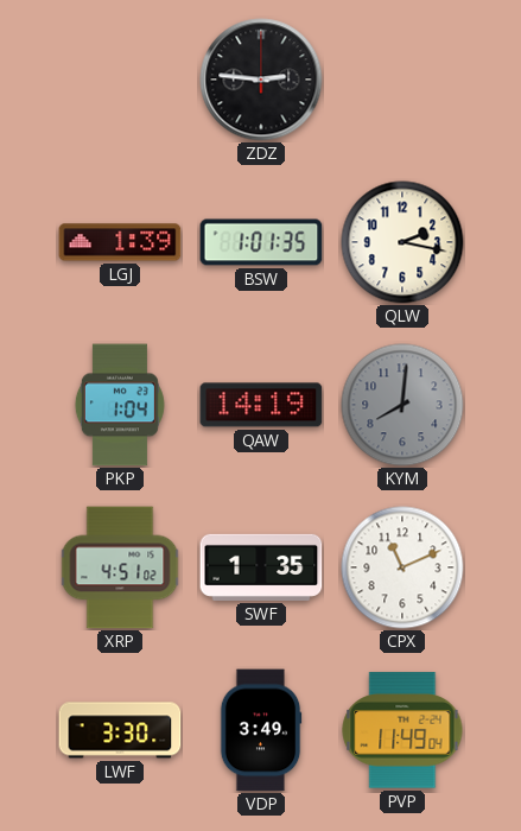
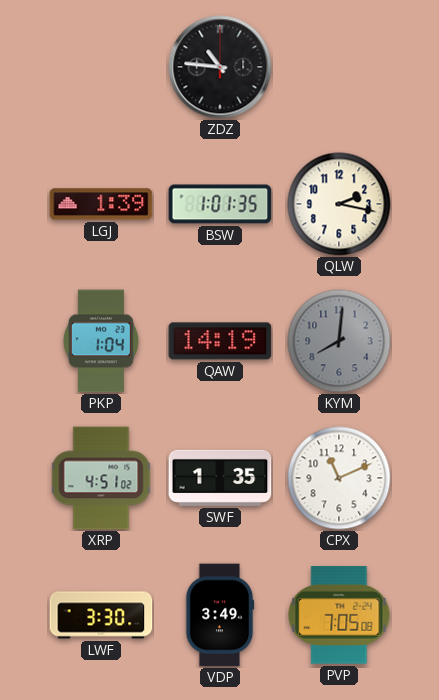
ZDZ: 2:46 -> 10:46 (220, 67)
PVP: 11:49 -> 7:05 (339, 615)
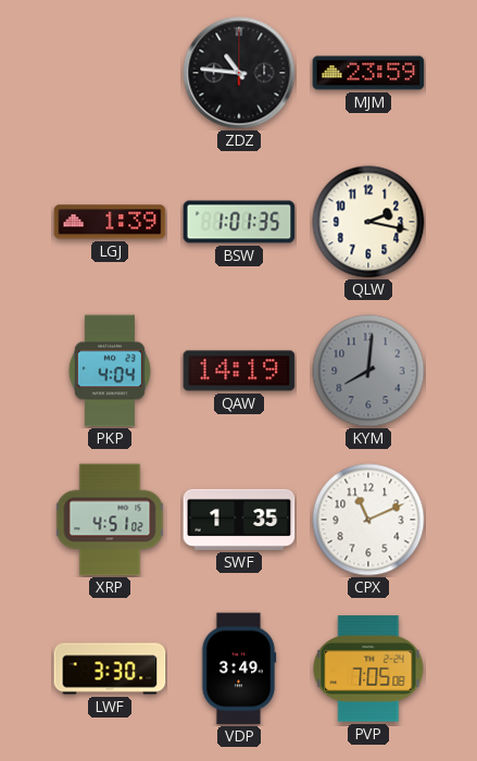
MJM: none -> 23:59 (368, 73)
PKP: 1:04 -> 4:04 (110, 371)
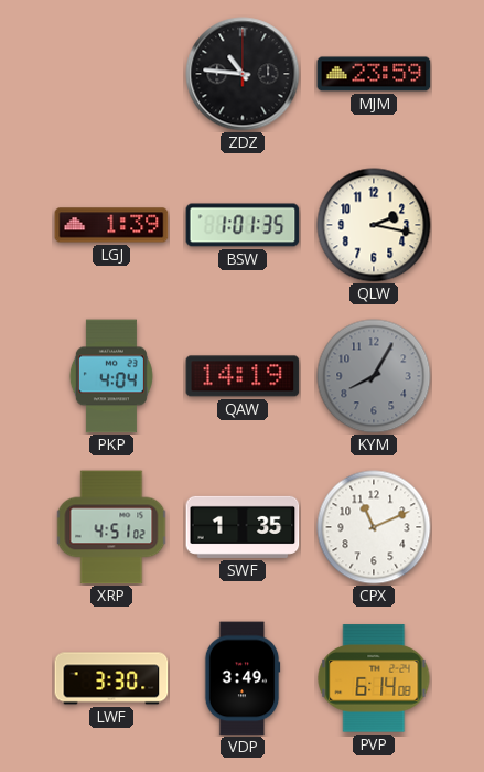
KYM: 8:01 -> 8:05 (374, 376)
PVP: 7:05 -> 6:14 (374, 678)
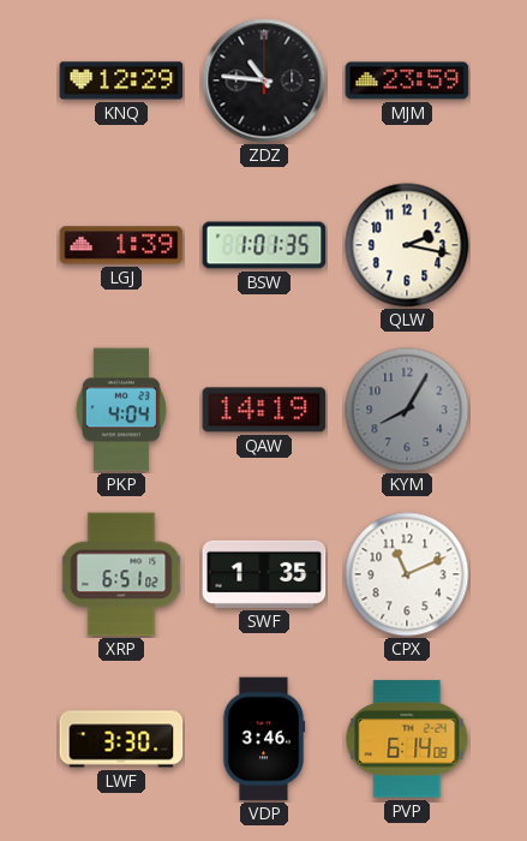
KNQ: none -> 12:29 (121, 80)
XRP: 4:51 -> 6:51 (121, 574)
VDP: 3:49 -> 3:46 (264, 739)
